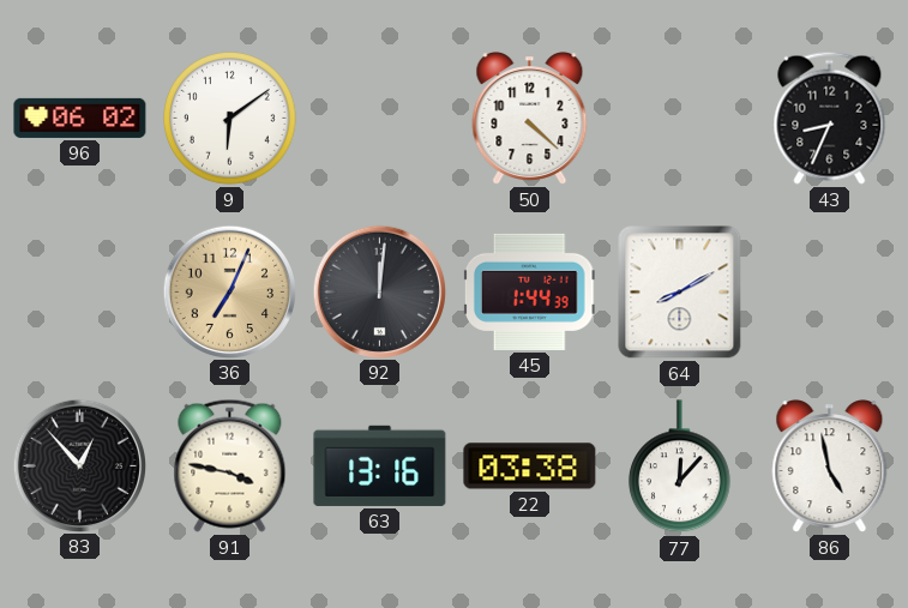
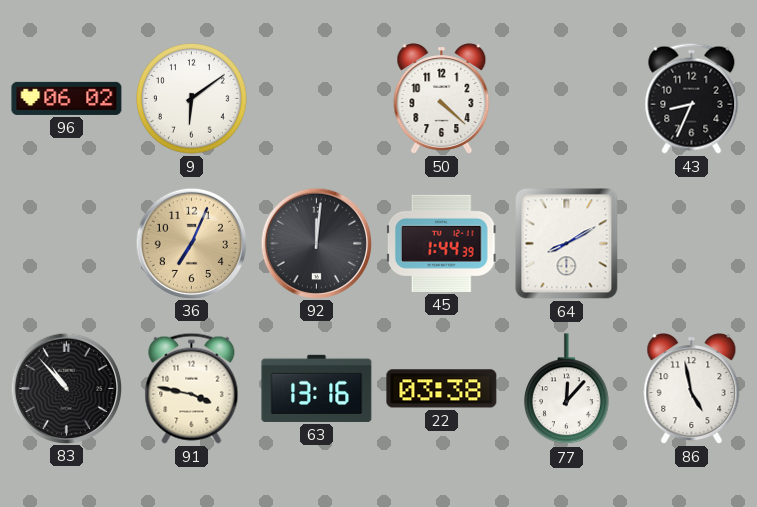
83: 12:53 -> 10:53 (66, 388)
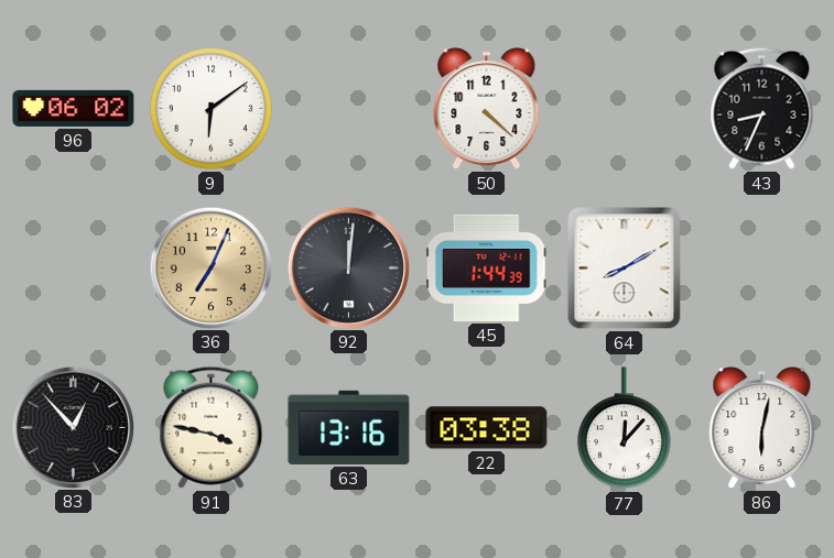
83: 10:53 -> 12:53 (73, 427)
86: 4:58 -> 6:02 (762, 428)
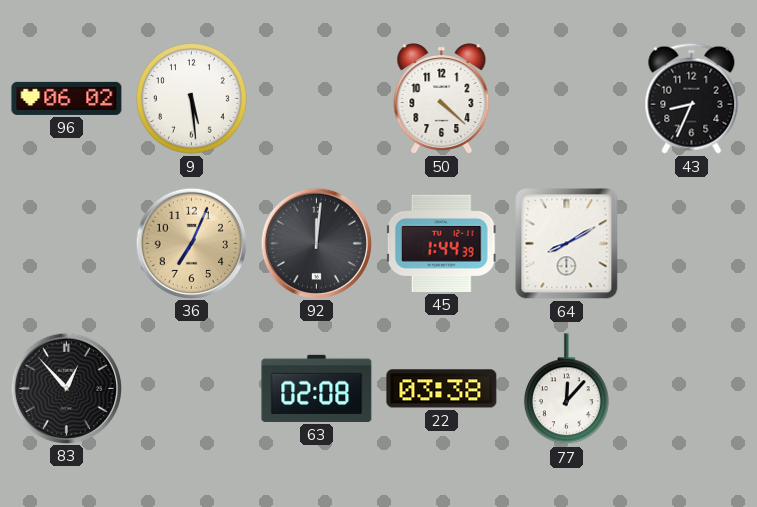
9: 6:09 -> 5:29 (192, 99)
91: 3:47 -> none (212, 427)
63: 13:16 -> 02:08 (317, 388)
86: 6:02 -> none (762, 428)
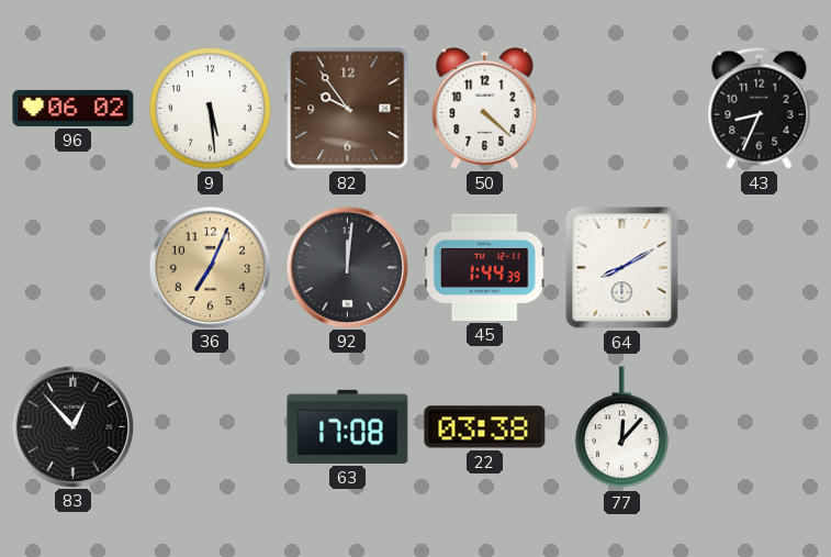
82: none -> 9:54 (348, 109)
63: 02:08 -> 17:08 (348, 426)
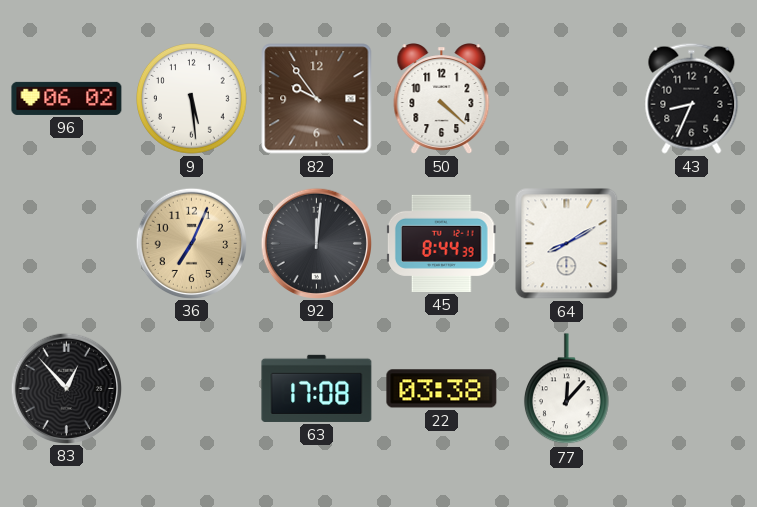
45: 1:44 -> 8:44 (441, 243)
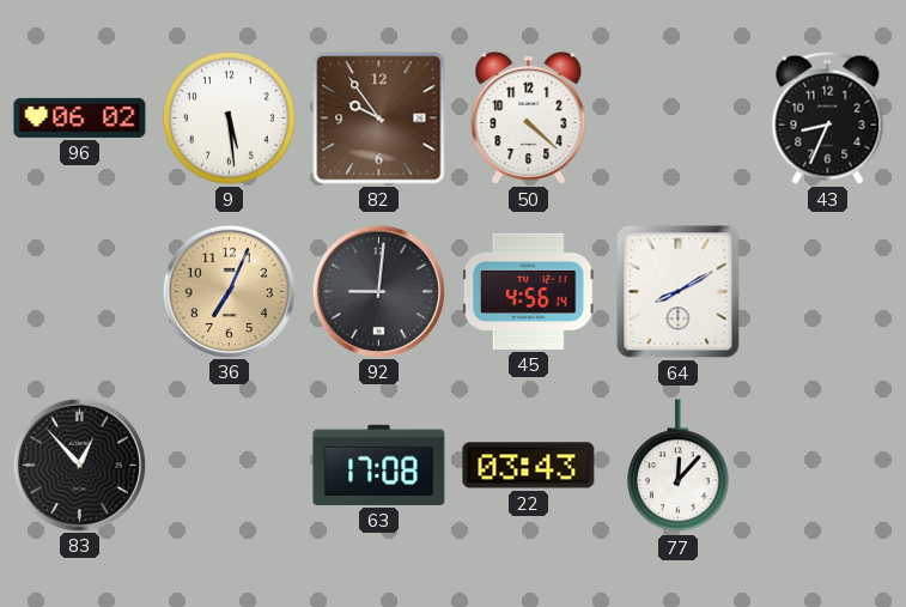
92: 12:01 -> 9:01 (378, 291)
45: 8:44 -> 4:56 (528, 291)
22: 03:38 -> 03:43 (529, 466)
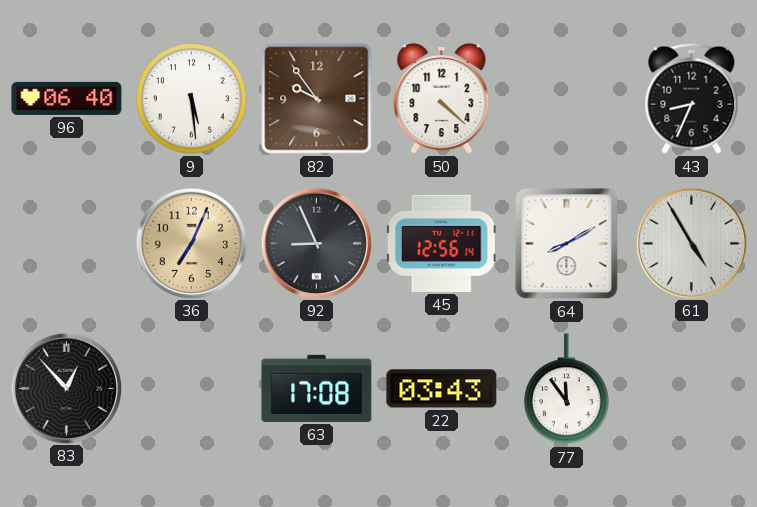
96: 06:02 -> 06:40 (67, 98)
92: 9:01 -> 8:56 (316, 243)
45: 4:56 -> 12:56 (441, 243)
61: none -> 4:55 (691, 243)
77: 12:07 -> 11:54 (566, 389)
